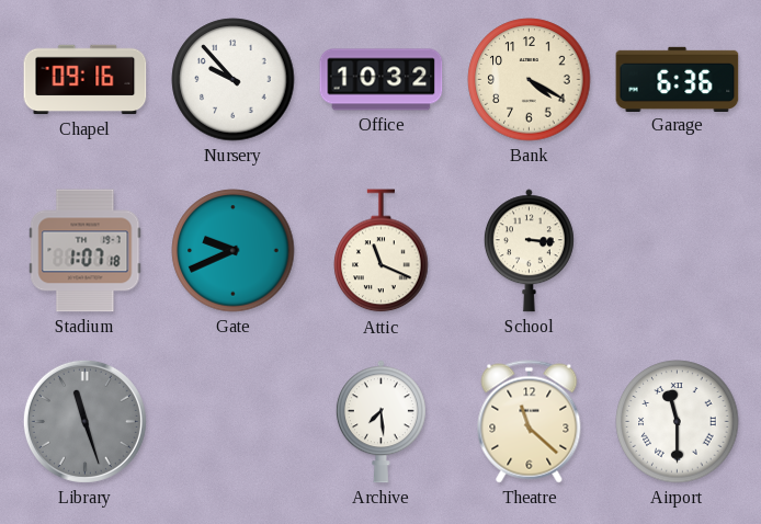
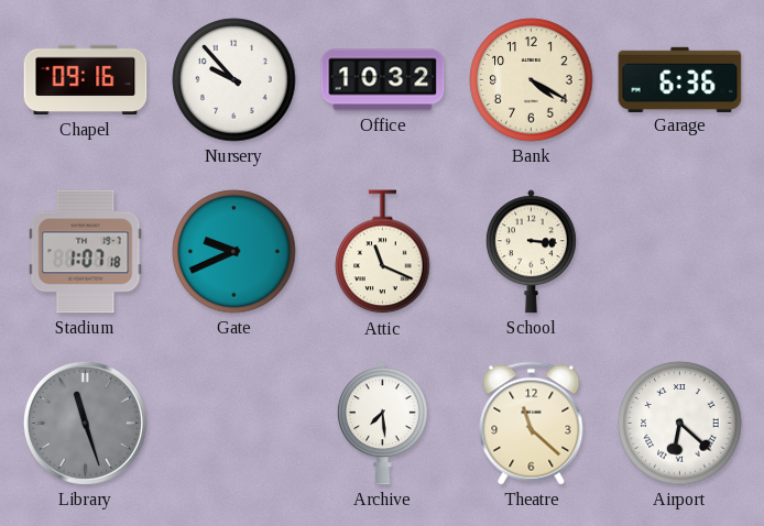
Airport: 11:30 -> 6:22 (680, 424)
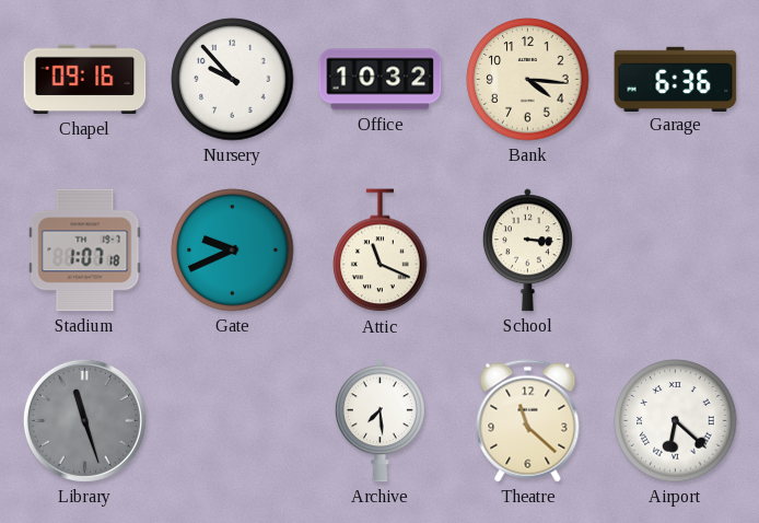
Bank: 4:20 -> 4:16 (528, 80)
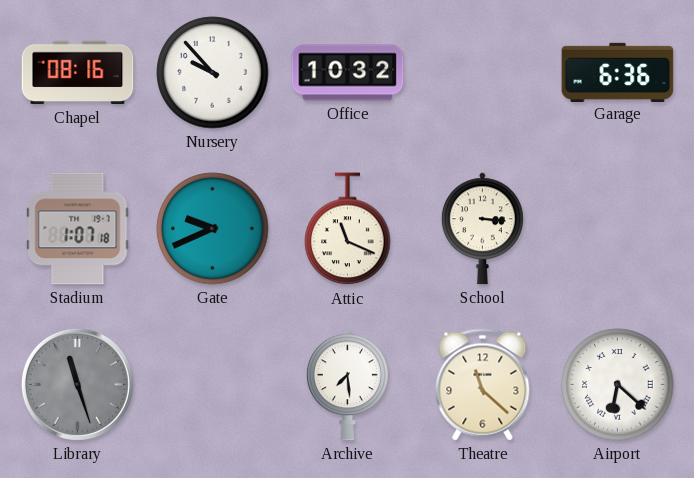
Chapel: 09:16 -> 08:16 (78, 73)
Bank: 4:16 -> none (528, 80)
